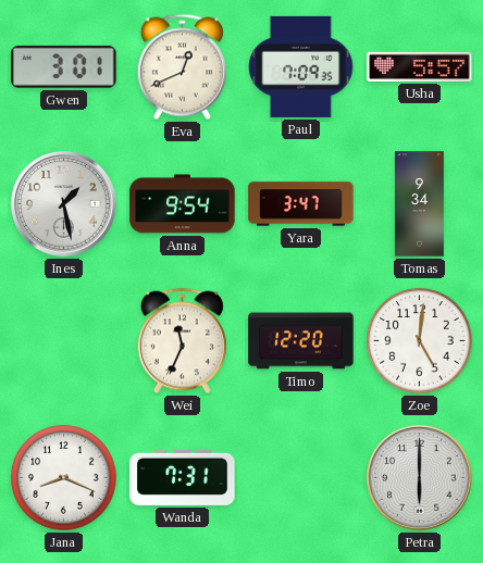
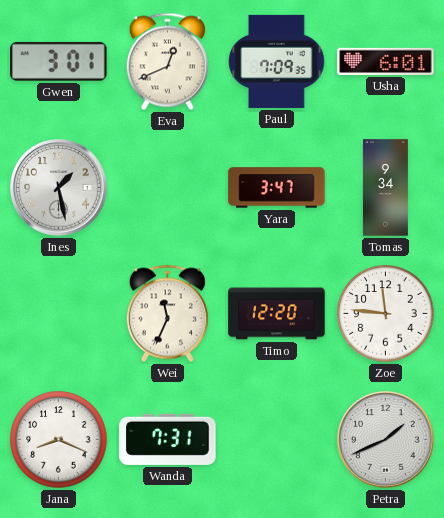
Usha: 5:57 -> 6:01 (386, 61)
Anna: 9:54 -> none (183, 204)
Zoe: 5:01 -> 11:46 (386, 314)
Petra: 6:00 -> 1:41 (386, 440)
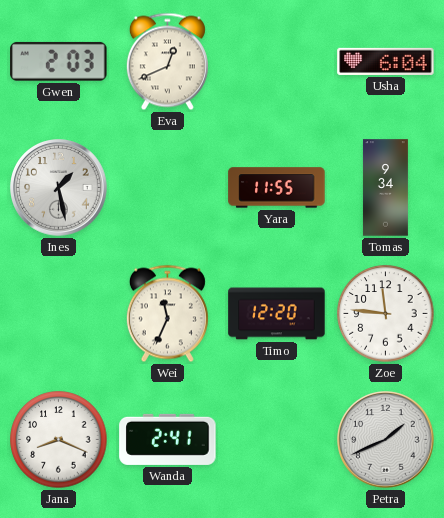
Gwen: 3:01 -> 2:03 (59, 61)
Paul: 7:09 -> none (277, 61)
Usha: 6:01 -> 6:04 (386, 61)
Yara: 3:47 -> 11:55 (277, 188)
Wanda: 7:31 -> 2:41 (168, 439)
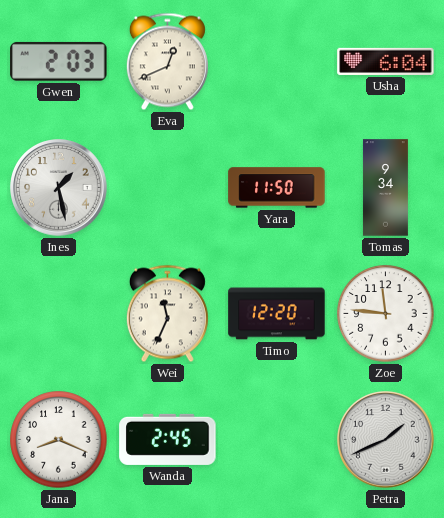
Yara: 11:55 -> 11:50 (277, 188)
Wanda: 2:41 -> 2:45 (168, 439)
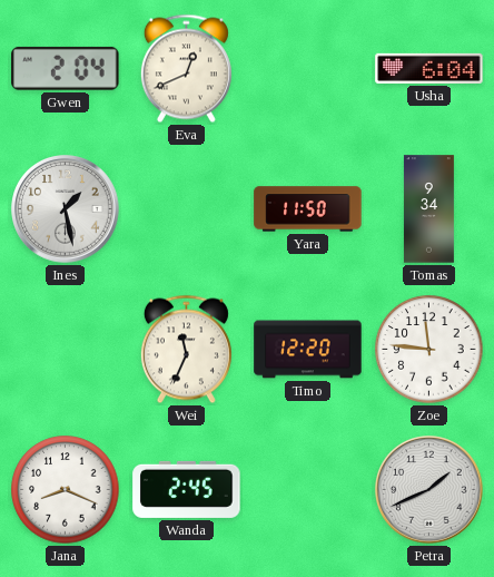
Gwen: 2:03 -> 2:04 (66, 68)
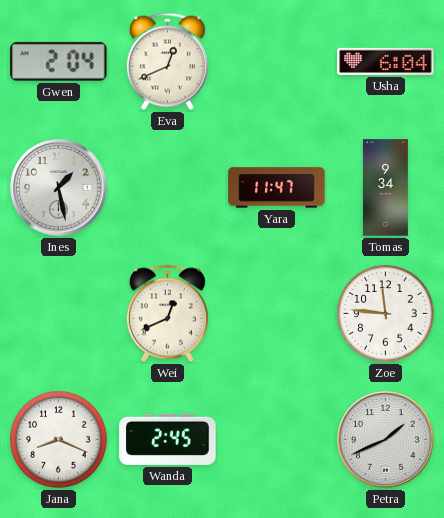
Yara: 11:50 -> 11:47 (277, 188)
Wei: 11:34 -> 12:41 (167, 314)
Timo: 12:20 -> none (308, 350)
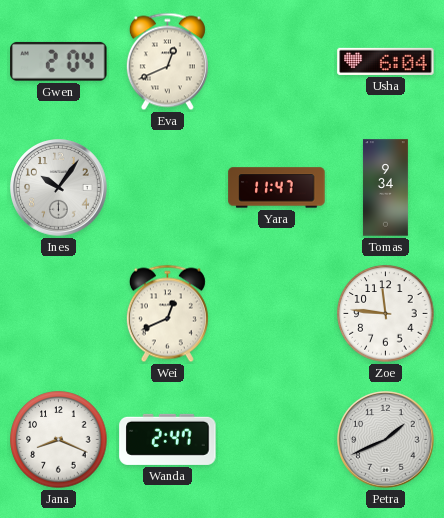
Ines: 1:28 -> 10:06 (59, 188)
Wanda: 2:45 -> 2:47 (168, 439)
